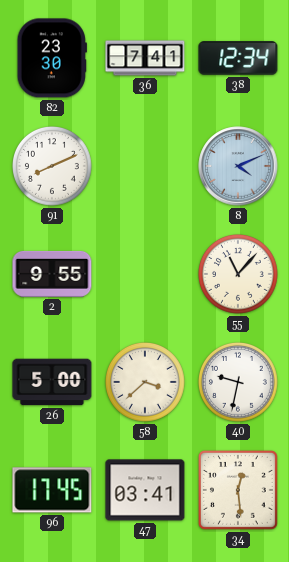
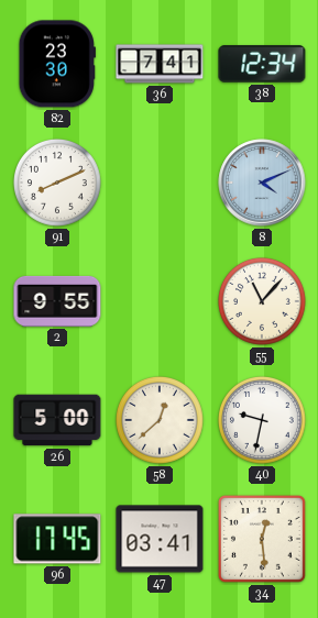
58: 3:38 -> 12:38 (161, 421)
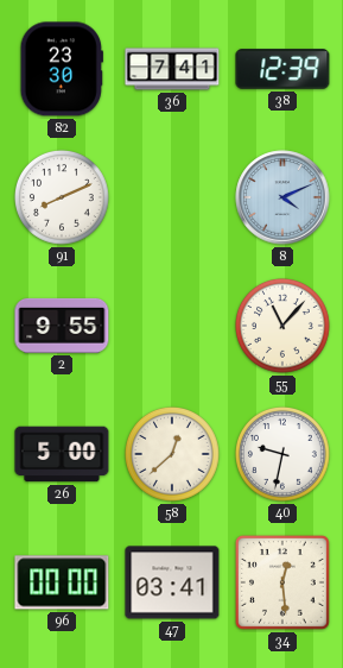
38: 12:34 -> 12:39 (282, 69)
96: 17:45 -> 00:00 (62, 582)
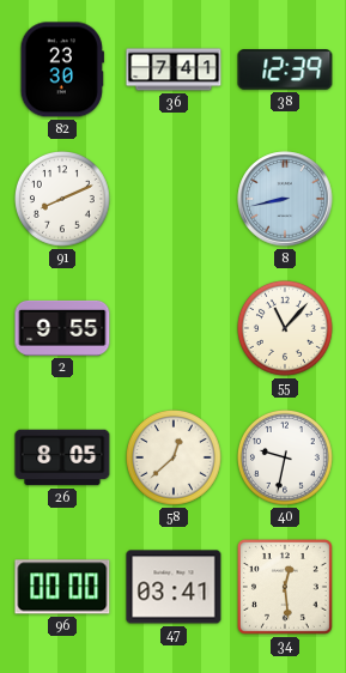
8: 4:11 -> 8:43 (285, 199)
26: 5:00 -> 8:05 (62, 457)
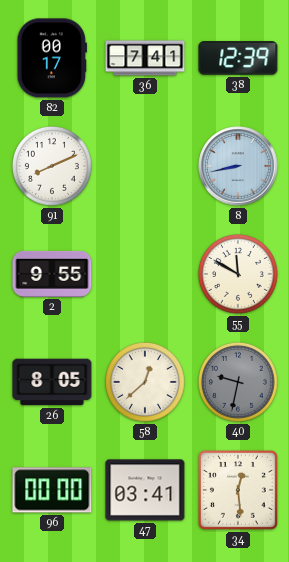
82: 23:30 -> 00:17 (52, 58)
55: 11:07 -> 11:50 (239, 275)
40 dial: white -> grey (239, 383)
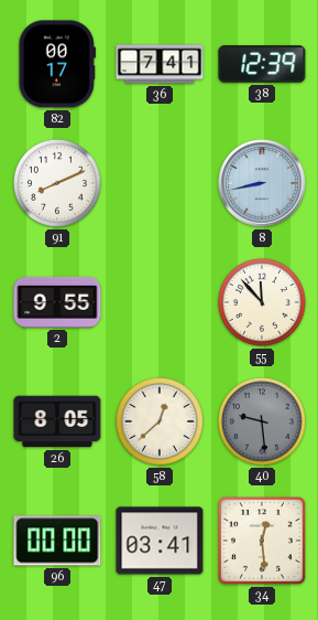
55: 11:50 -> 11:53 (263, 303)
40: 9:32 -> 9:29 (263, 423)
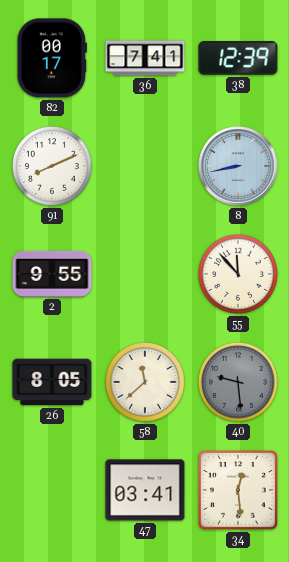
58: 12:38 -> 11:38 (146, 383)
96: 00:00 -> none (57, 541)
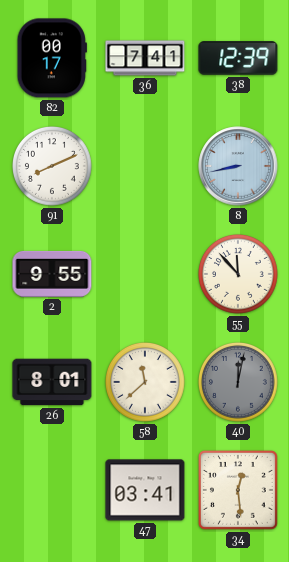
26: 8:05 -> 8:01 (52, 382)
40: 9:29 -> 12:02 (239, 383)
